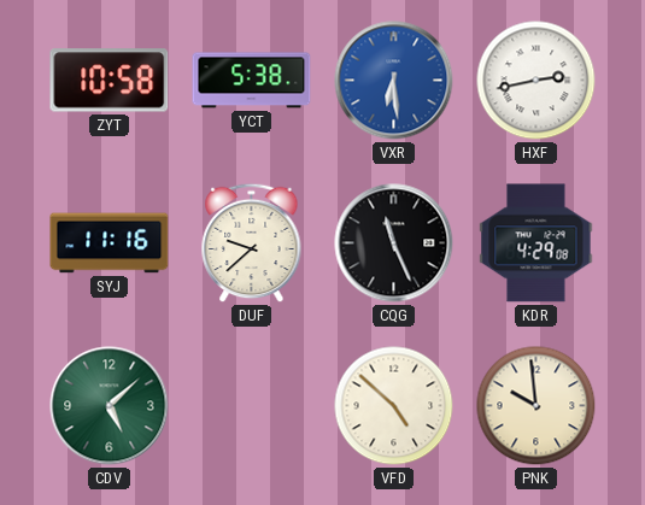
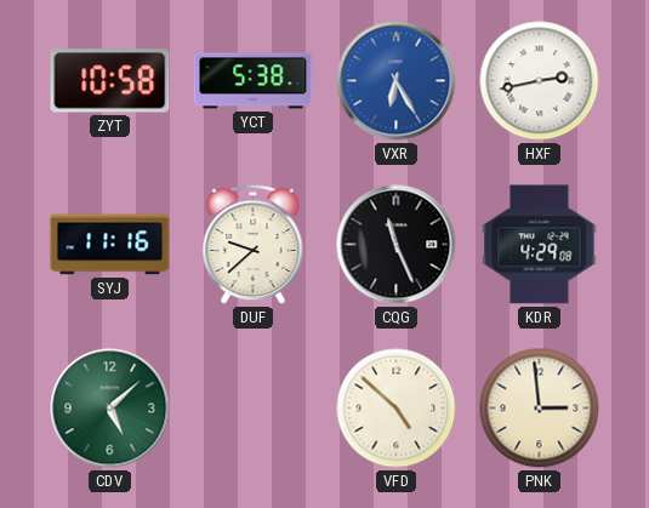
VXR: 6:29 -> 6:25 (397, 81)
PNK: 9:59 -> 2:59 (540, 409)
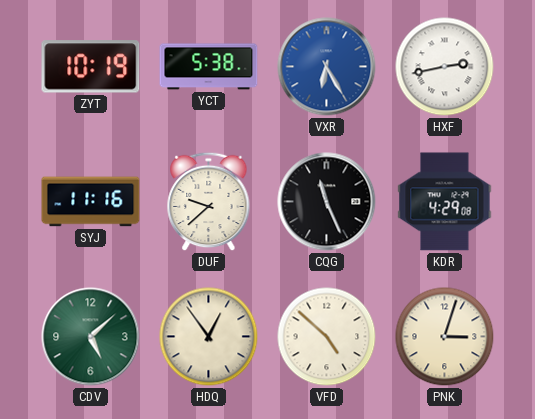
ZYT: 10:58 -> 10:19 (91, 67)
HDQ: none -> 12:54 (209, 337)
PNK: 2:59 -> 3:03 (445, 337)
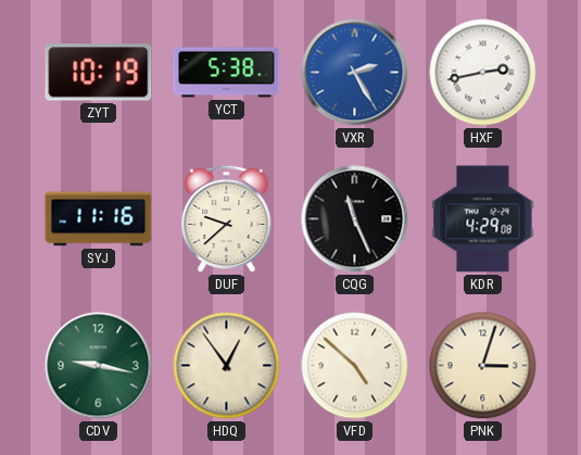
VXR: 6:25 -> 2:25 (355, 73)
CDV: 5:08 -> 9:17 (99, 366)
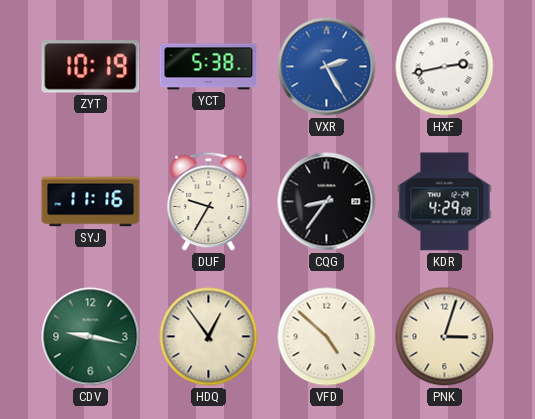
DUF: 9:38 -> 9:35 (209, 202)
CQG: 11:26 -> 8:36 (327, 202)
